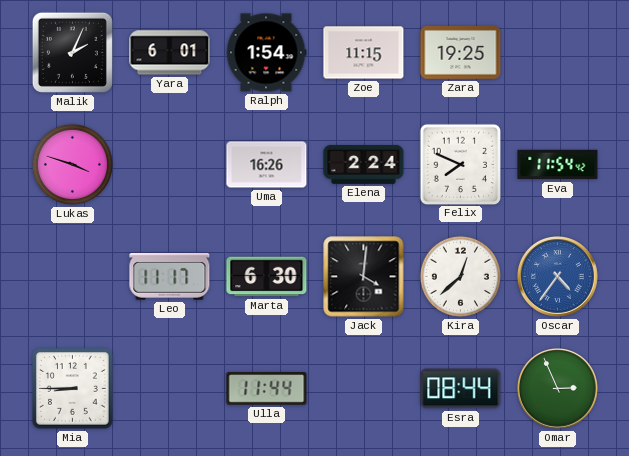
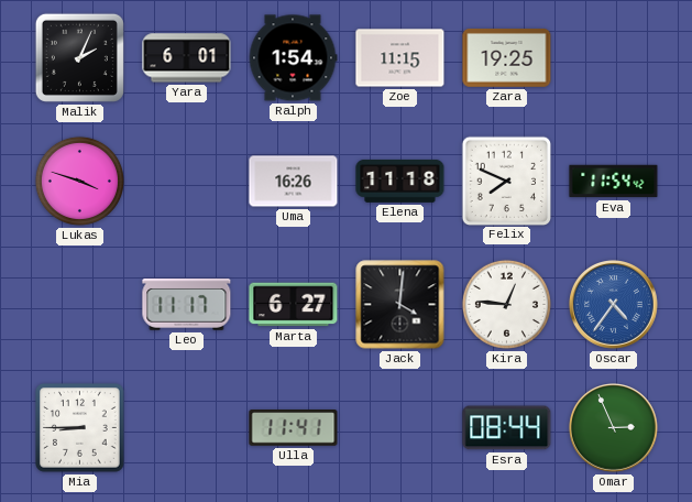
Elena: 2:24 -> 11:18 (400, 182)
Marta: 6:30 -> 6:27 (294, 305)
Kira: 12:38 -> 12:46 (506, 304)
Ulla: 11:44 -> 11:41 (294, 428)
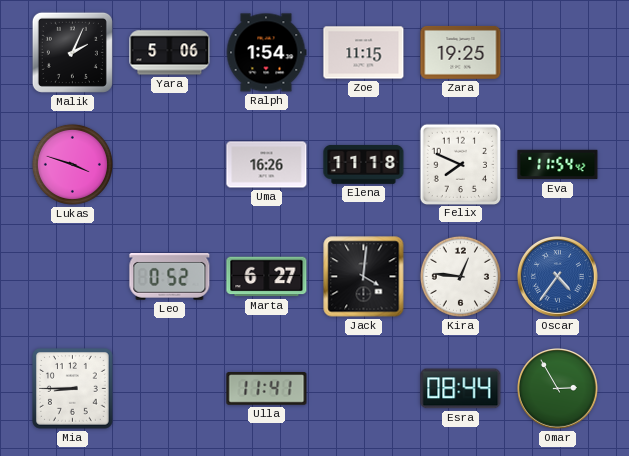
Yara: 6:01 -> 5:06 (170, 53)
Leo: 11:17 -> 0:52 (170, 276)
Omar: 2:56 -> 2:55 (558, 389)
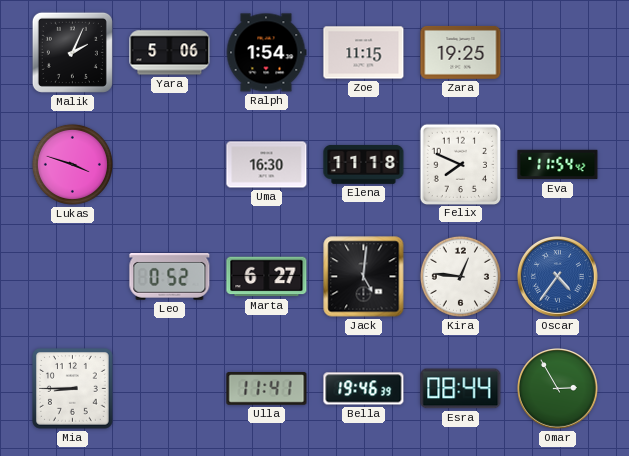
Uma: 16:26 -> 16:30 (267, 165)
Jack: 4:01 -> 5:01 (364, 277)
Bella: none -> 19:46 (364, 389)
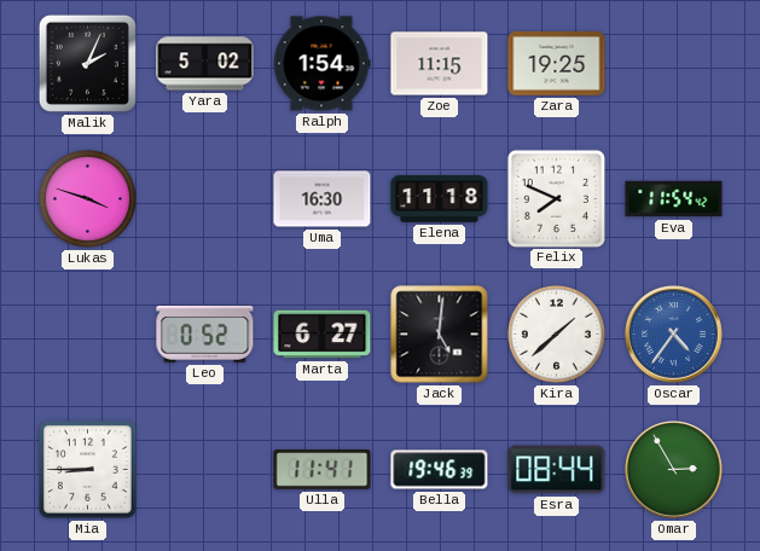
Yara: 5:06 -> 5:02 (205, 64)
Kira: 12:46 -> 1:38 (556, 333)
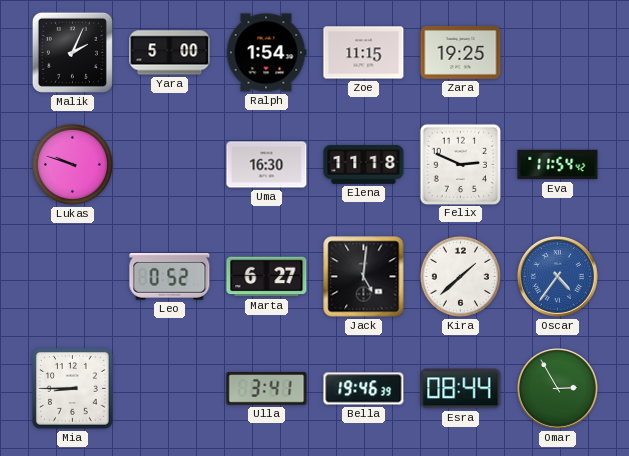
Yara: 5:02 -> 5:00 (170, 53)
Lukas: 3:48 -> 9:48 (72, 164)
Felix: 7:49 -> 2:49 (460, 164)
Ulla: 11:41 -> 3:41 (267, 389)
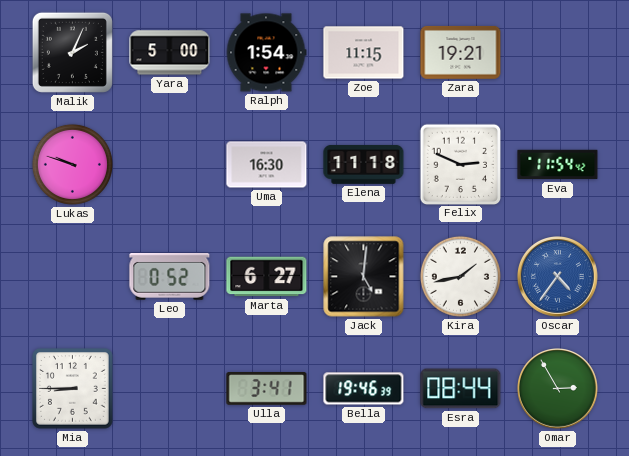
Zara: 19:25 -> 19:21 (461, 53)
Kira: 1:38 -> 1:43 (460, 276)
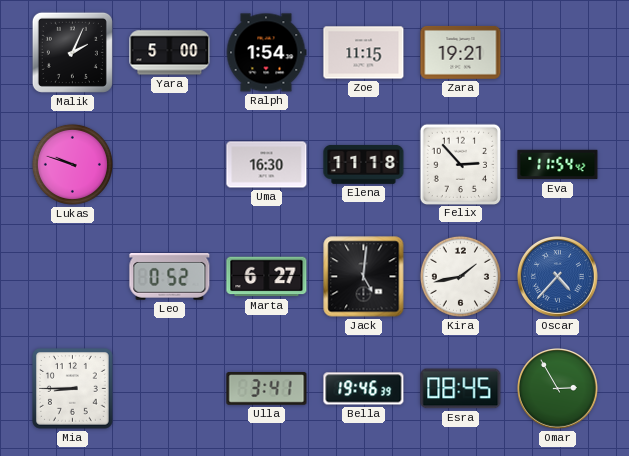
Felix: 2:49 -> 2:53 (460, 164)
Oscar: 4:36 -> 4:37 (558, 277)
Esra: 08:44 -> 08:45 (461, 389)
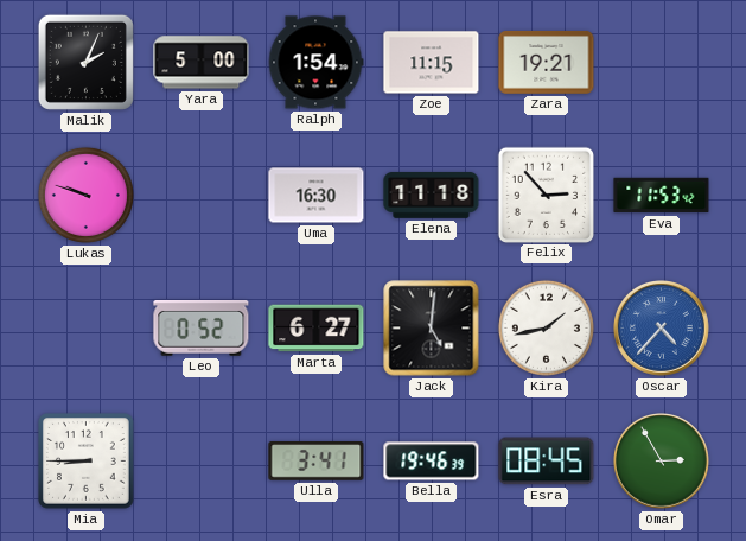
Eva: 11:54 -> 11:53 (662, 196)
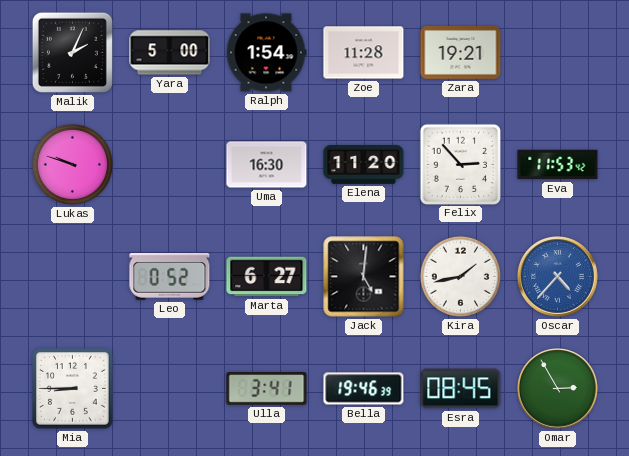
Zoe: 11:15 -> 11:28 (364, 53)
Elena: 11:18 -> 11:20 (364, 165)
